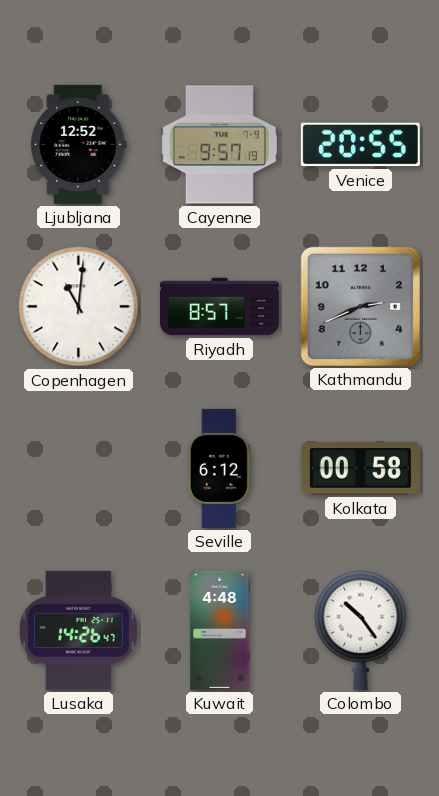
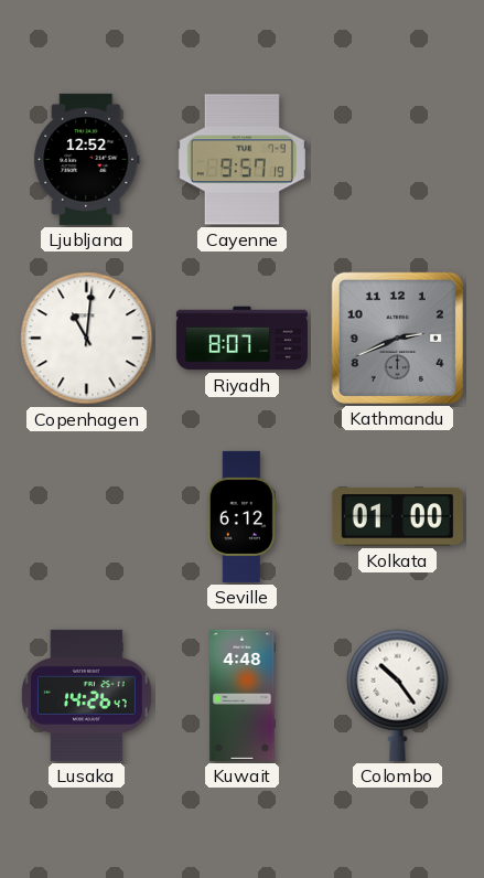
Venice: 20:55 -> none (360, 145)
Riyadh: 8:57 -> 8:07 (241, 339)
Kolkata: 00:58 -> 01:00 (397, 517)
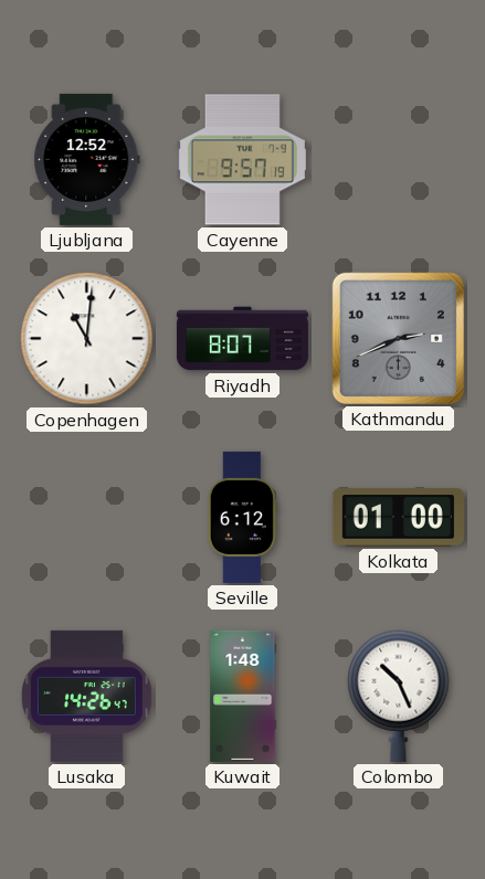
Kuwait: 4:48 -> 1:48 (243, 696)
Colombo: 10:24 -> 10:26 (399, 696)
